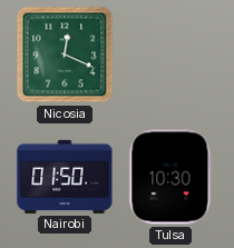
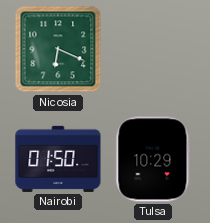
Nicosia: 12:19 -> 6:19 (58, 49)
Tulsa: 10:30 -> 10:29 (153, 159)
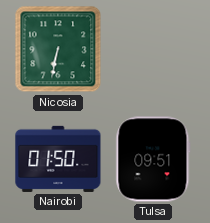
Nicosia: 6:19 -> 6:32 (58, 49)
Tulsa: 10:29 -> 09:51 (153, 159)
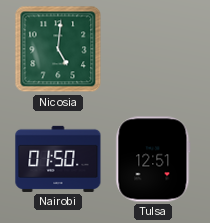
Nicosia: 6:32 -> 5:01 (58, 49)
Tulsa: 09:51 -> 12:51 (153, 159)
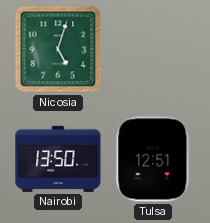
Nicosia: 5:01 -> 5:03 (58, 49)
Nairobi: 01:50 -> 13:50 (58, 159)
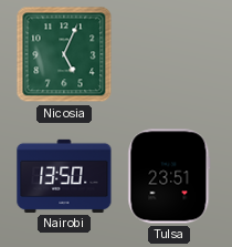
Nicosia: 5:03 -> 5:04 (64, 54)
Tulsa: 12:51 -> 23:51 (169, 176)
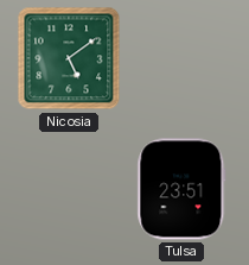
Nicosia: 5:04 -> 5:09 (69, 58)
Nairobi: 13:50 -> none (64, 176)
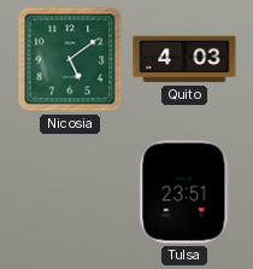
Quito: none -> 4:03 (184, 59)
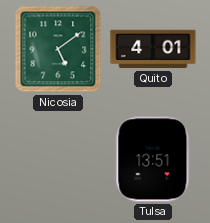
Quito: 4:03 -> 4:01 (153, 49)
Tulsa: 23:51 -> 13:51 (153, 159)
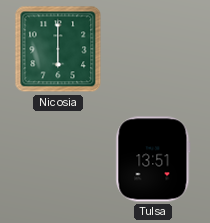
Nicosia: 5:09 -> 6:00 (58, 49)
Quito: 4:01 -> none (153, 49)
